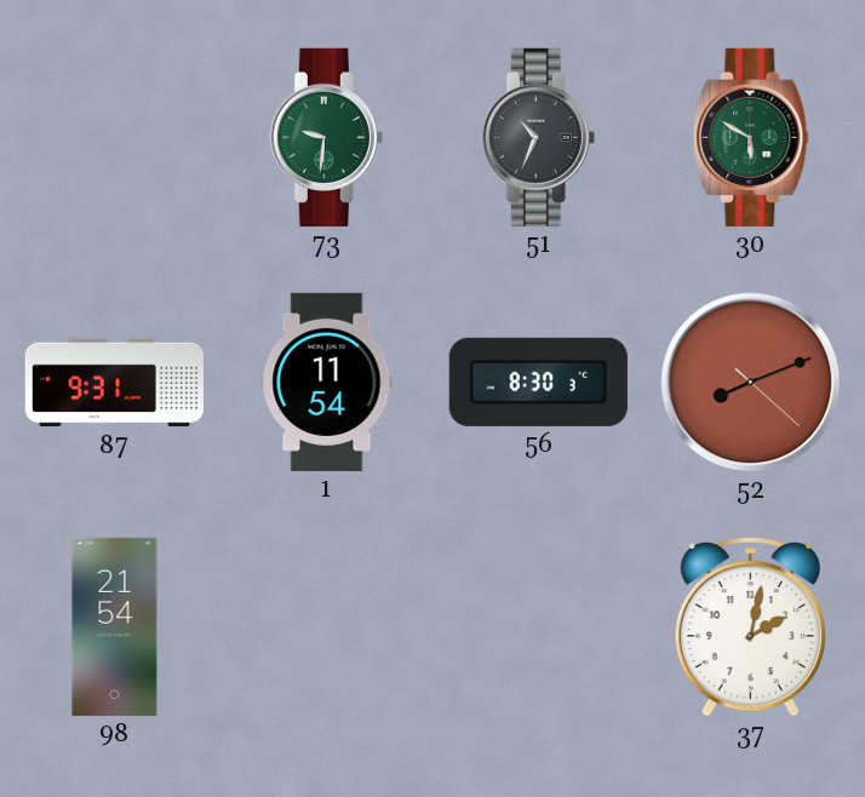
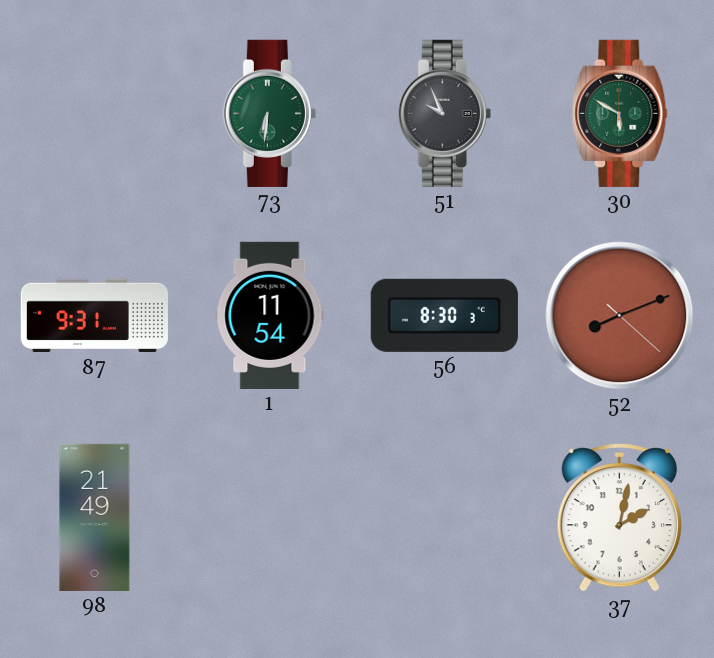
73: 9:31 -> 6:31 (269, 113)
51: 10:34 -> 9:56 (444, 113)
98: 21:54 -> 21:49 (95, 517)
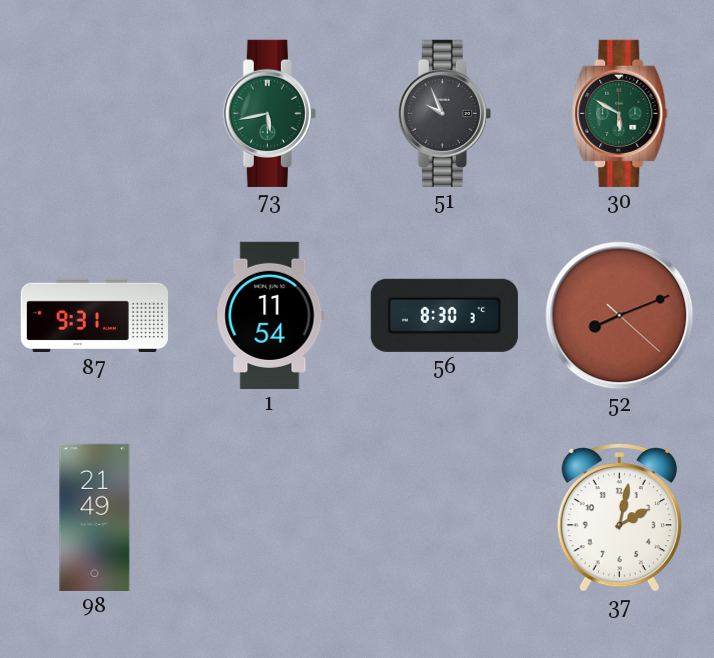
73: 6:31 -> 5:43 (269, 113)
